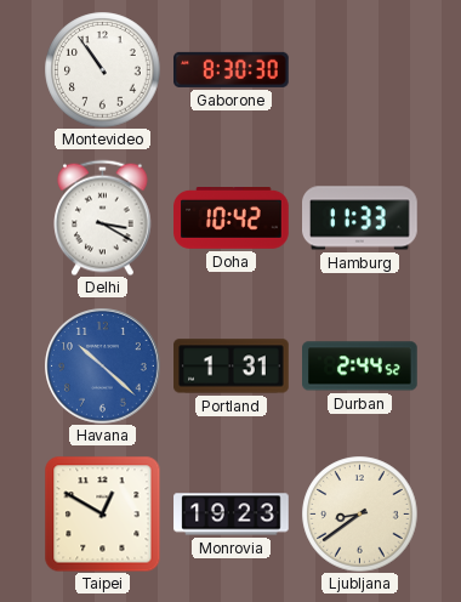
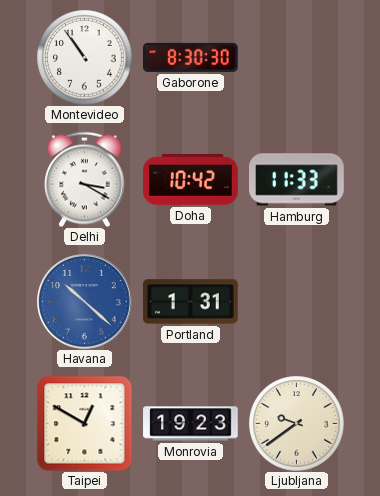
Durban: 2:44 -> none (360, 367)
Ljubljana: 8:39 -> 9:39 (296, 423)
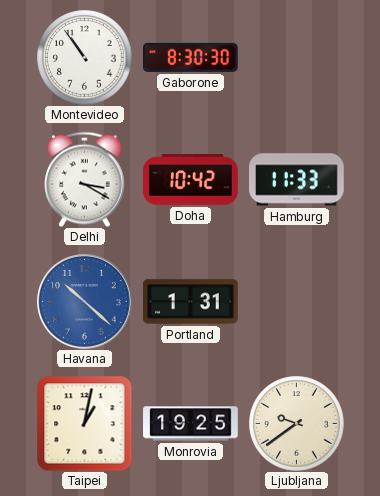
Taipei: 12:50 -> 1:02 (84, 423)
Monrovia: 19:23 -> 19:25 (191, 424)
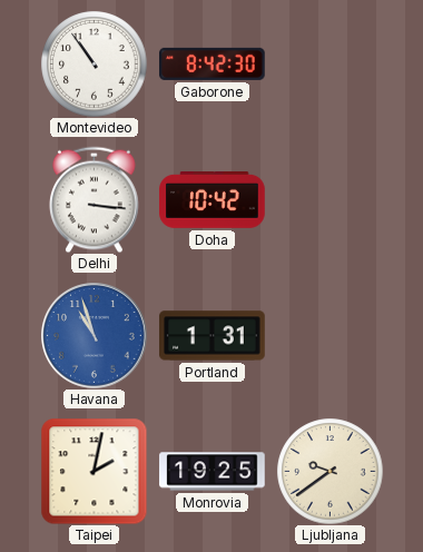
Gaborone: 8:30 -> 8:42 (213, 63)
Delhi: 3:20 -> 3:16 (95, 199)
Hamburg: 11:33 -> none (297, 180)
Havana: 10:22 -> 10:57 (95, 336)
Taipei: 1:02 -> 2:02 (94, 471)
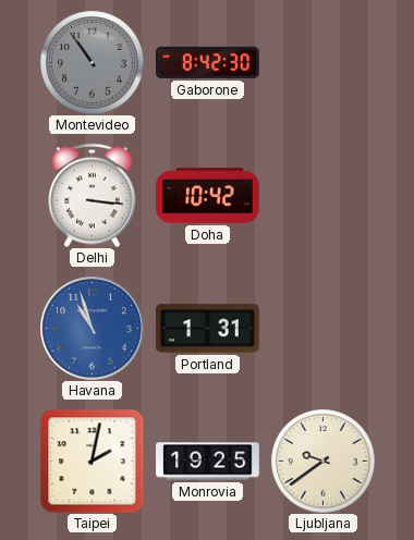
Montevideo dial: white -> grey (92, 62)
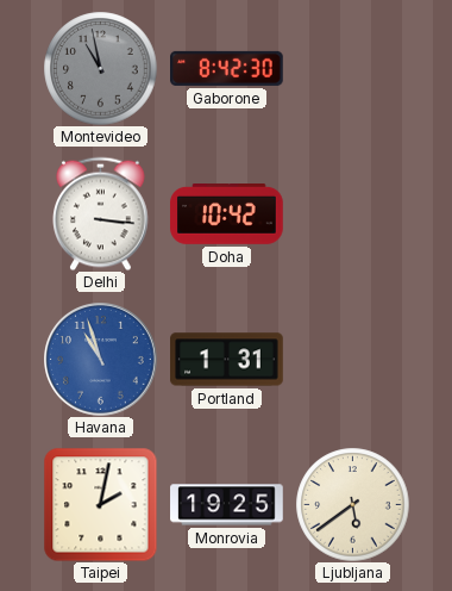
Montevideo: 10:54 -> 10:58 (100, 68)
Ljubljana: 9:39 -> 5:39 (352, 504)
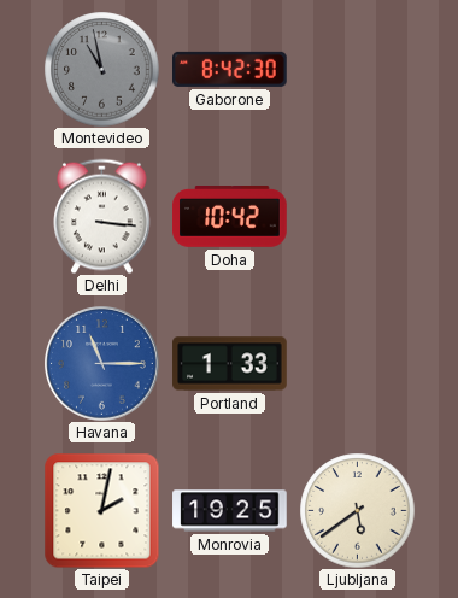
Havana: 10:57 -> 11:15 (102, 364)
Portland: 1:31 -> 1:33 (230, 364)
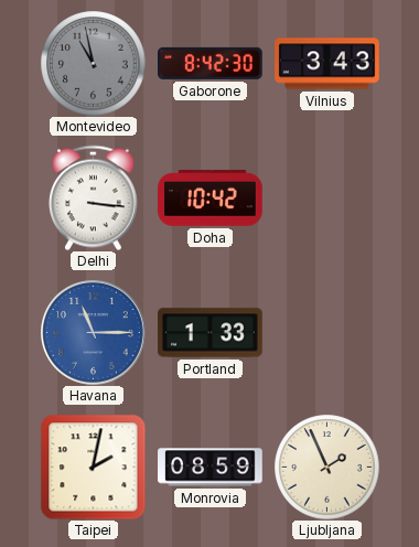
Vilnius: none -> 3:43 (327, 64)
Monrovia: 19:25 -> 08:59 (211, 468)
Ljubljana: 5:39 -> 1:56 (326, 466)
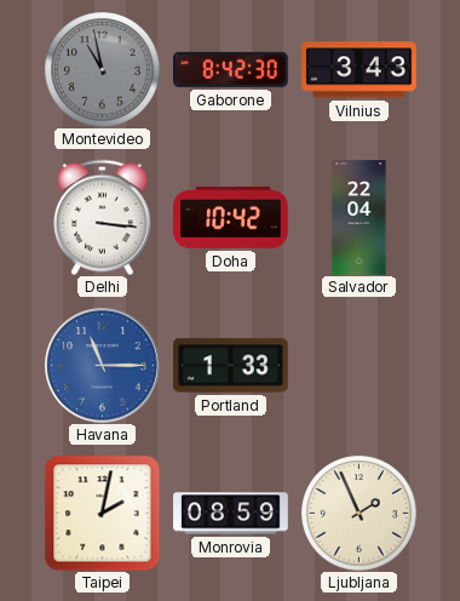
Salvador: none -> 22:04 (360, 218)
